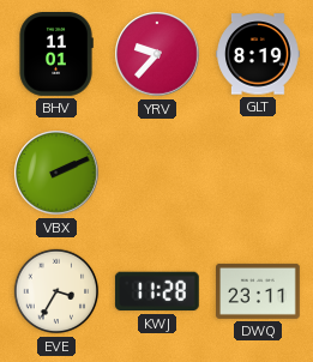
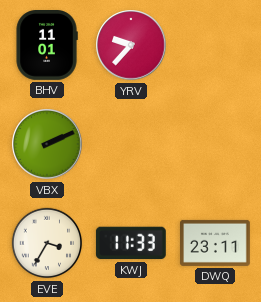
GLT: 8:19 -> none (259, 54)
KWJ: 11:28 -> 11:33 (131, 243)
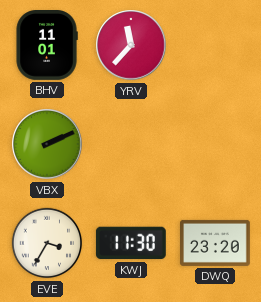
YRV: 9:37 -> 11:37 (131, 45)
KWJ: 11:33 -> 11:30 (131, 243)
DWQ: 23:11 -> 23:20 (216, 243)
